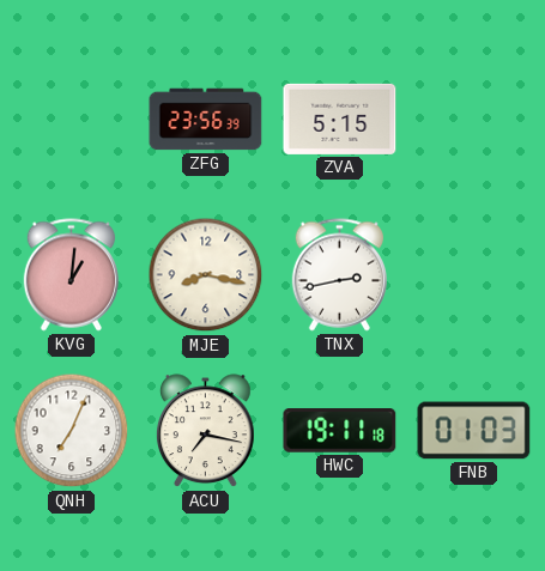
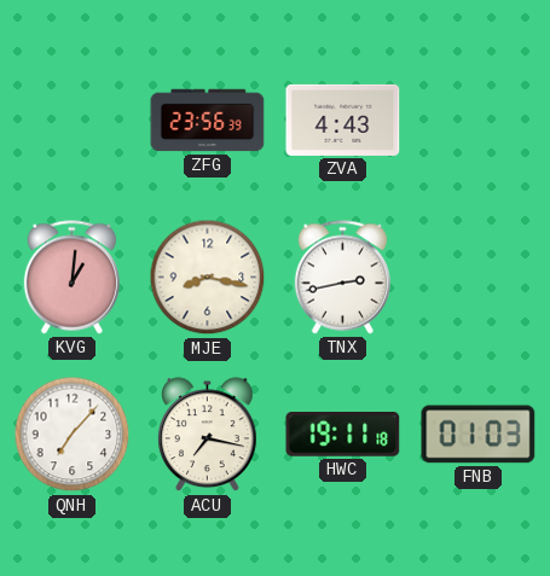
ZVA: 5:15 -> 4:43 (343, 120)
QNH: 7:04 -> 7:07 (73, 435)
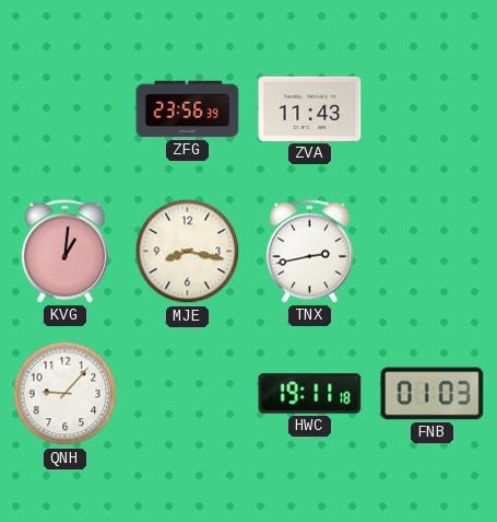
ZVA: 4:43 -> 11:43 (310, 108)
QNH: 7:07 -> 9:07 (66, 394)
ACU: 7:17 -> none (208, 435)
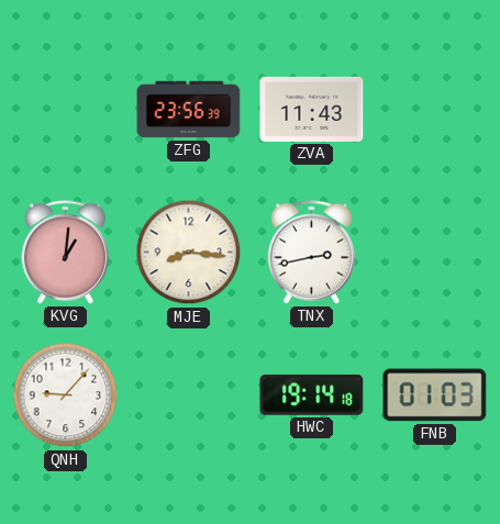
MJE: 8:17 -> 8:16 (189, 253)
HWC: 19:11 -> 19:14 (312, 395)
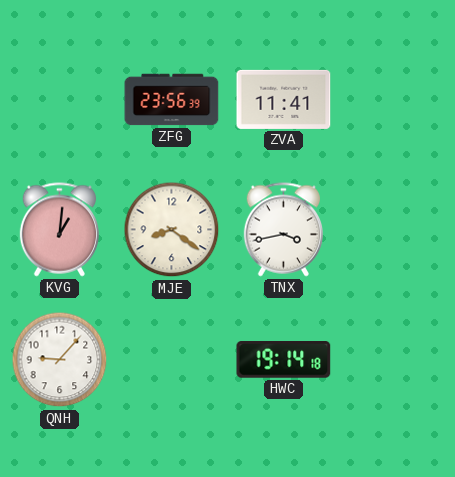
ZVA: 11:43 -> 11:41 (284, 99)
MJE: 8:16 -> 8:21 (172, 230)
TNX: 2:43 -> 3:43 (283, 230)
FNB: 01:03 -> none (435, 395)
